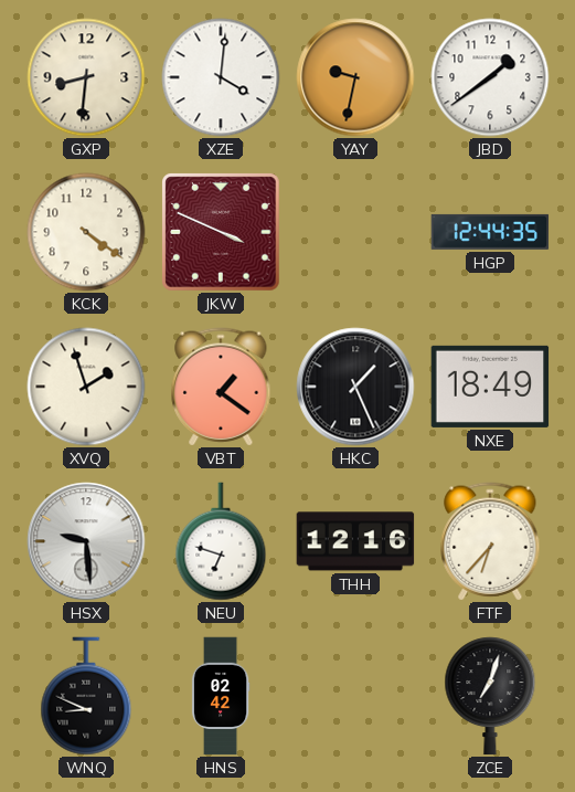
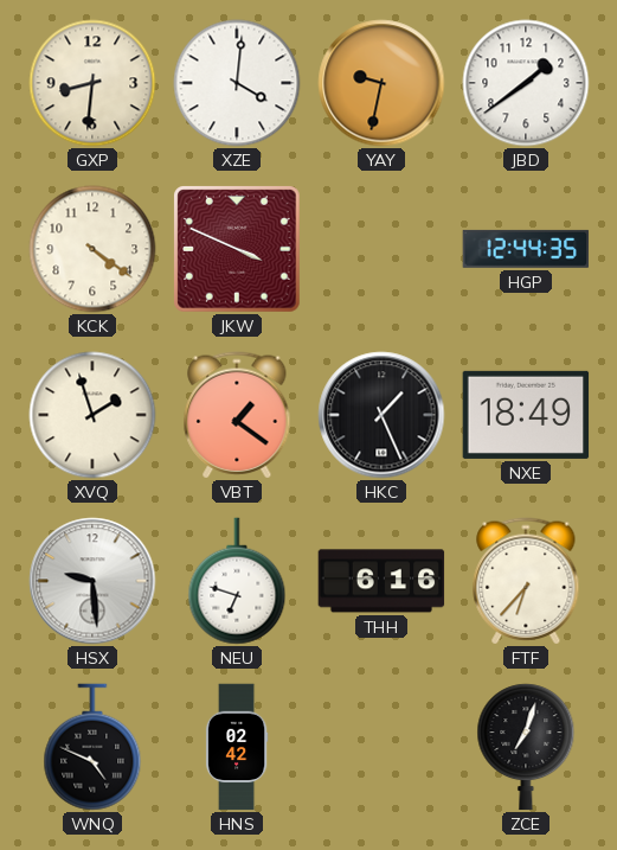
THH: 12:16 -> 6:16 (381, 581)
WNQ: 8:49 -> 4:49 (92, 747)
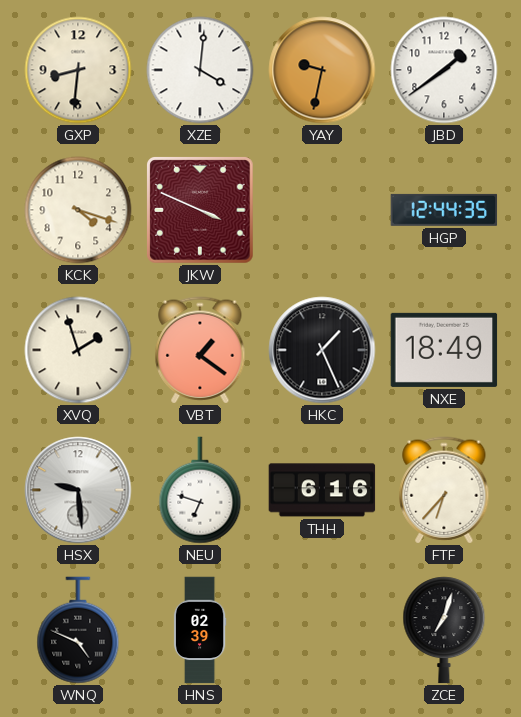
KCK: 4:21 -> 4:18 (78, 210)
HNS: 02:42 -> 02:39 (200, 630)
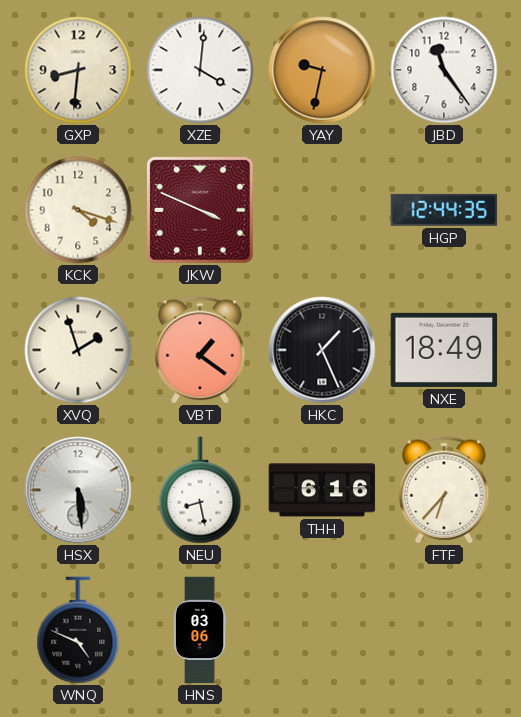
JBD: 1:39 -> 11:24 (444, 70)
HSX: 9:29 -> 5:29 (78, 490)
NEU: 6:48 -> 8:28 (200, 490)
HNS: 02:39 -> 03:06 (200, 630)
ZCE: 7:03 -> none (444, 630)
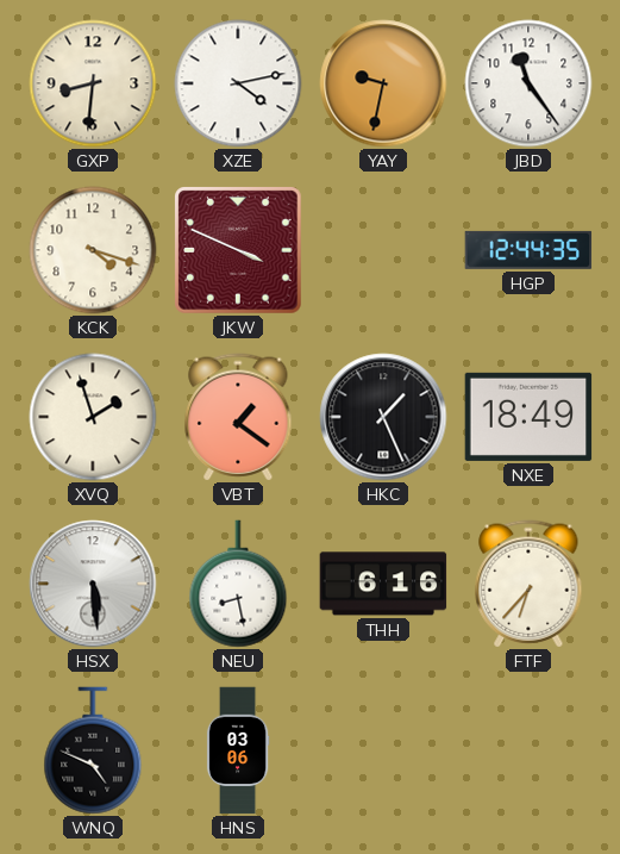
XZE: 4:01 -> 4:13 (238, 83)
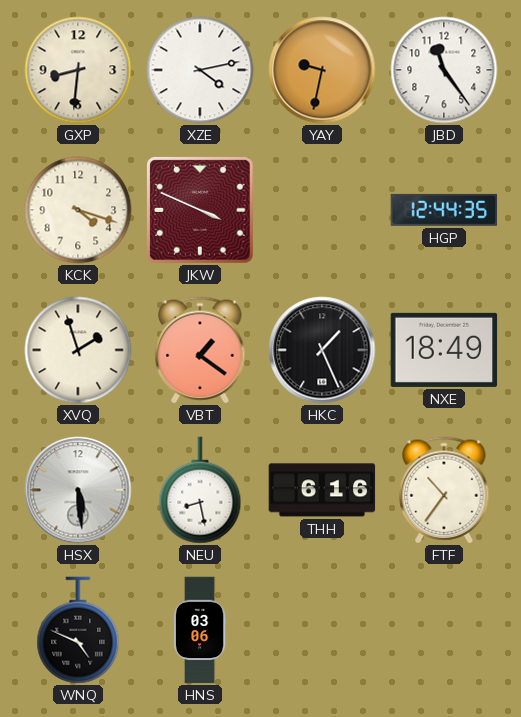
FTF: 6:37 -> 10:36 (444, 490)
